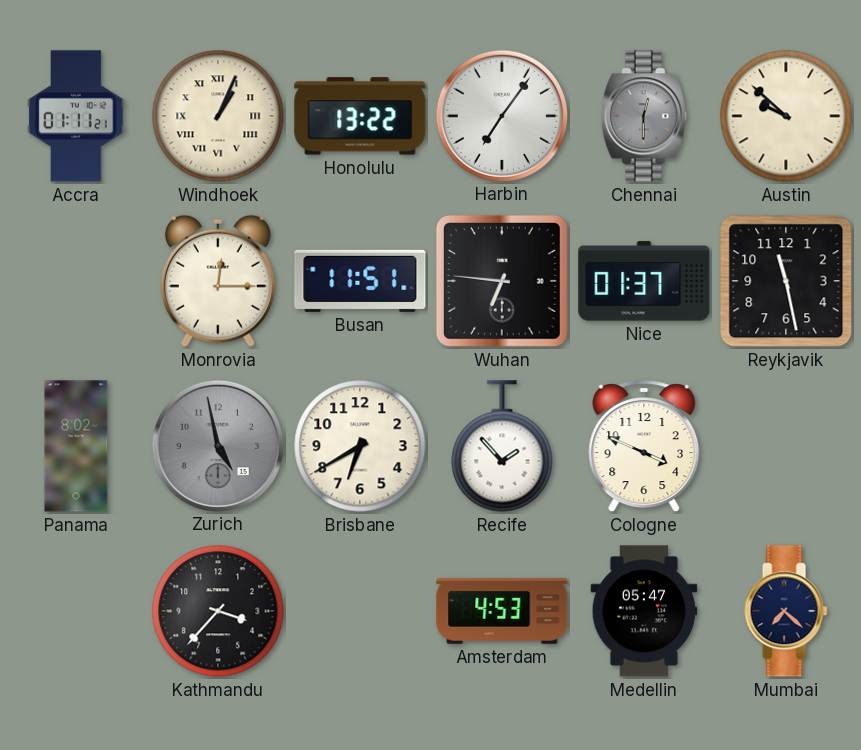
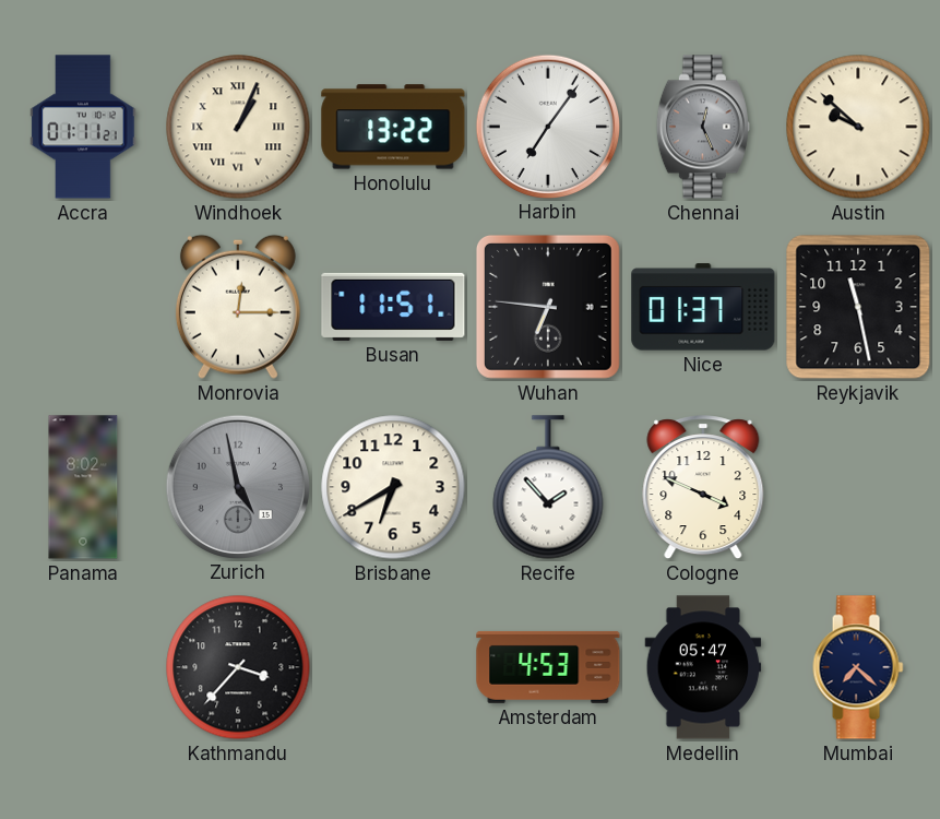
Chennai: 12:30 -> 12:26 (703, 127)
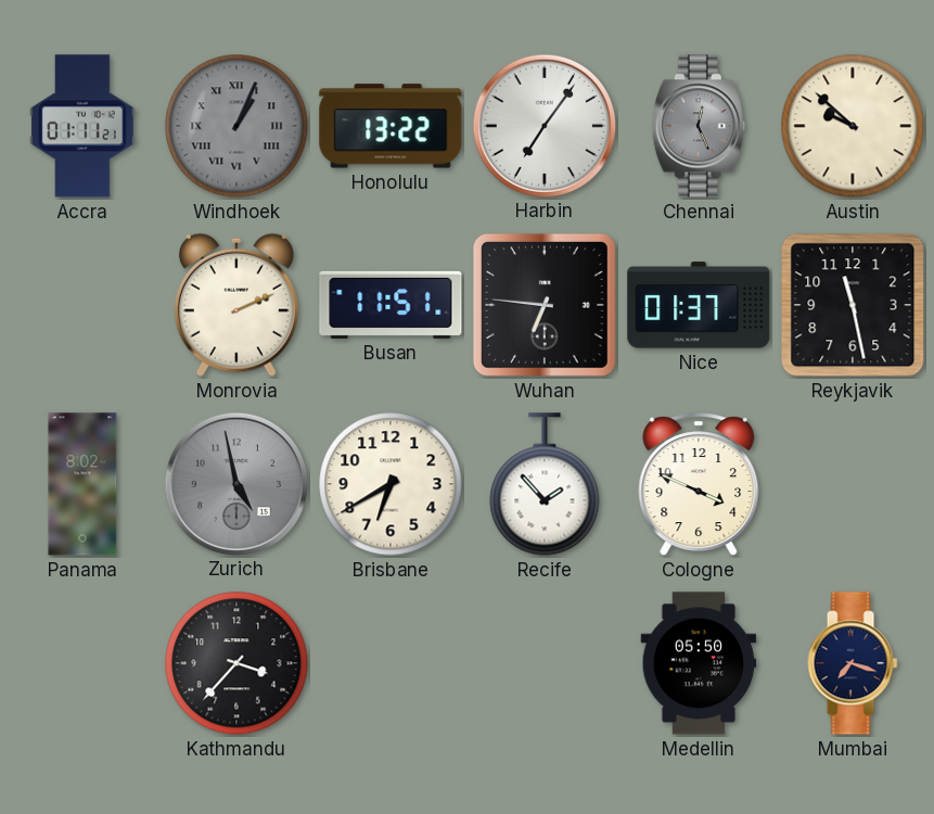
Windhoek dial: cream -> grey (236, 126)
Monrovia: 12:15 -> 2:11 (236, 305)
Amsterdam: 4:53 -> none (548, 667)
Medellin: 05:47 -> 05:50 (699, 663)
Mumbai: 7:22 -> 7:18 (853, 663)
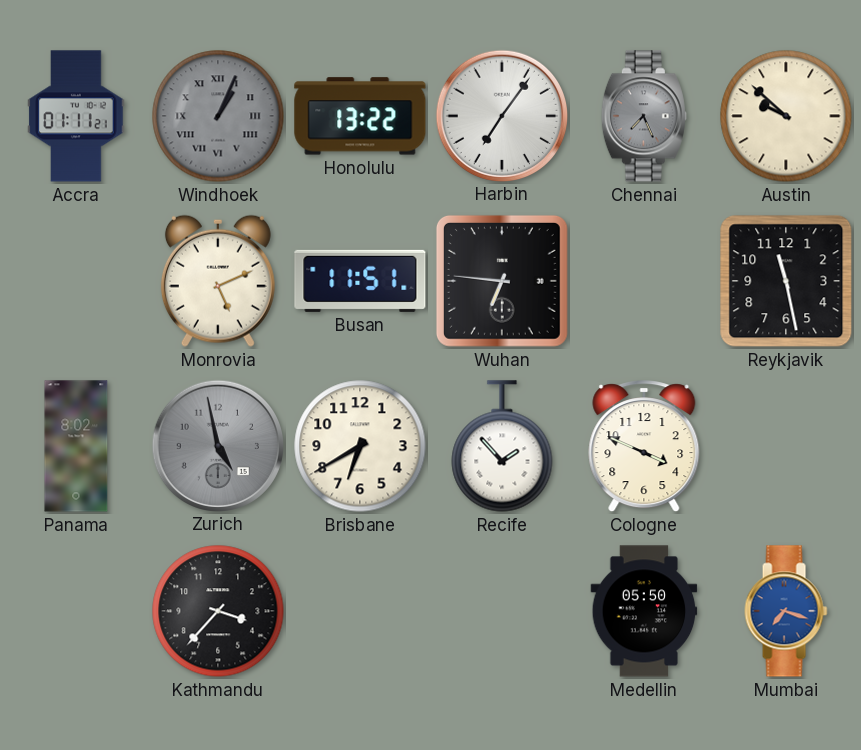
Chennai: 12:26 -> 7:26 (644, 116)
Monrovia: 2:11 -> 5:11 (218, 281)
Nice: 01:37 -> none (699, 305)
Mumbai dial: navy -> blue (786, 611)
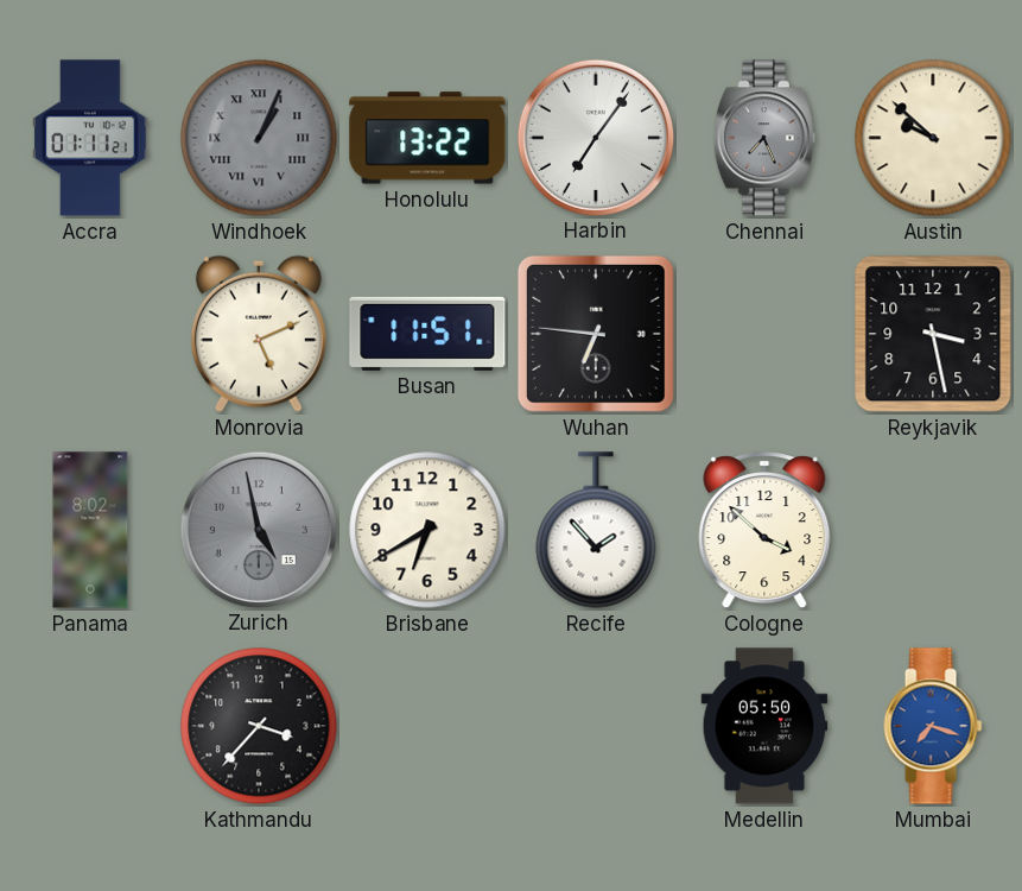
Reykjavik: 11:28 -> 3:28 (933, 334)
Cologne: 3:49 -> 3:52 (764, 531)
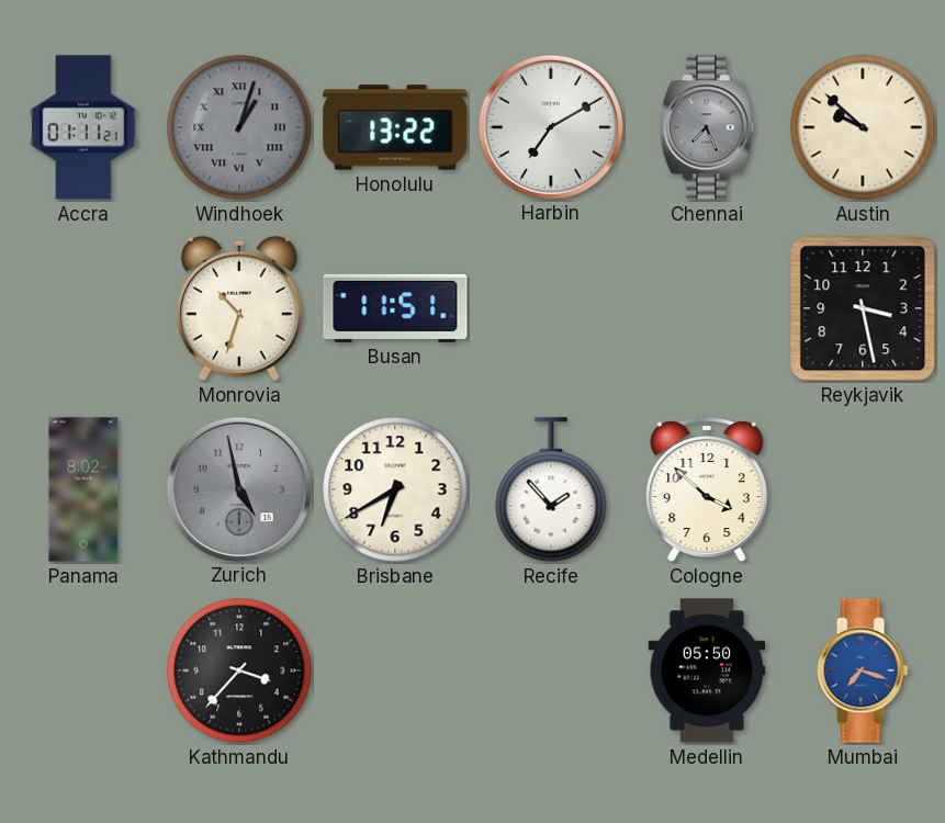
Windhoek: 1:04 -> 1:03 (239, 127)
Harbin: 7:06 -> 7:10 (550, 126)
Monrovia: 5:11 -> 10:33 (239, 308)
Wuhan: 6:46 -> none (596, 334)
